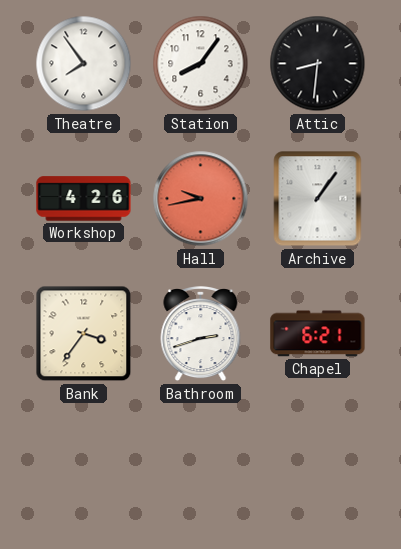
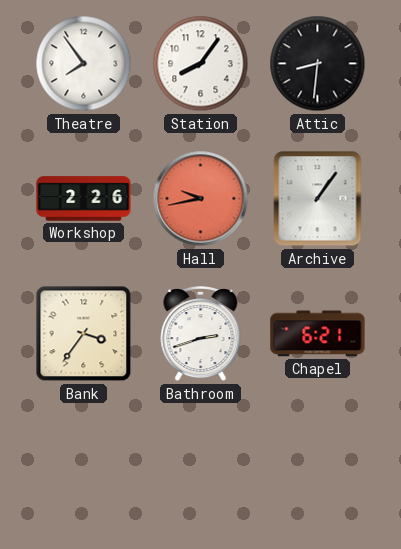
Workshop: 4:26 -> 2:26 (84, 199)
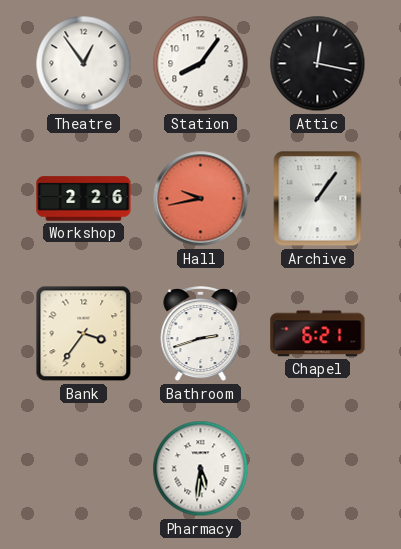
Theatre: 7:54 -> 12:54 (84, 64)
Attic: 8:31 -> 12:17 (318, 64)
Pharmacy: none -> 5:31 (201, 469)
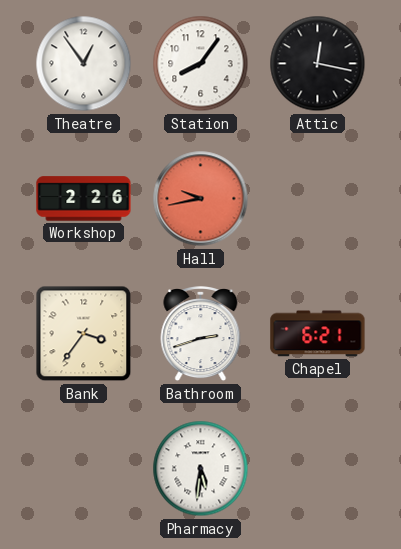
Archive: 1:06 -> none (318, 199)
